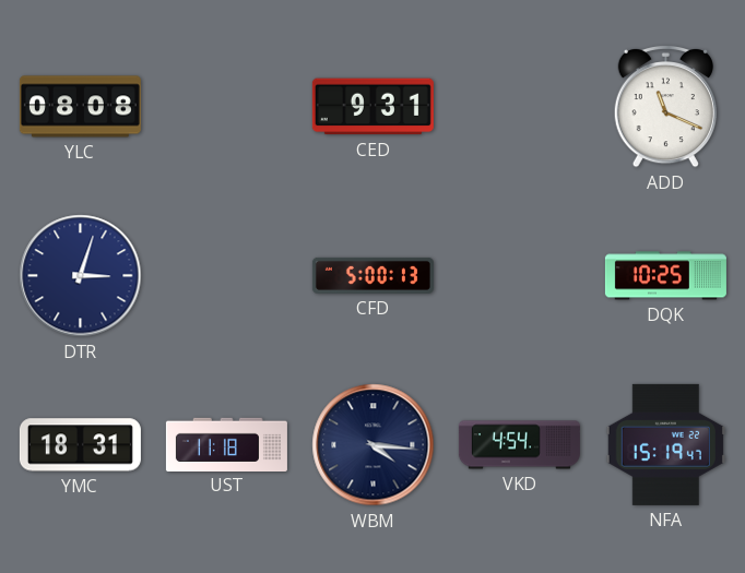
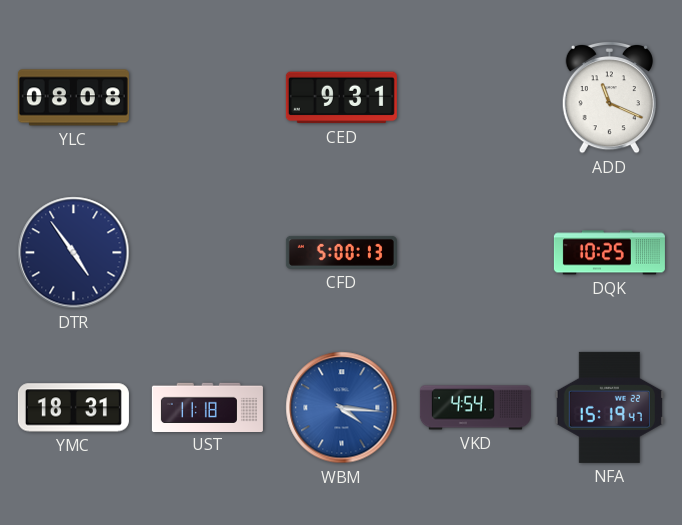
DTR: 3:03 -> 4:54 (74, 253)
WBM dial: navy -> blue (342, 408)
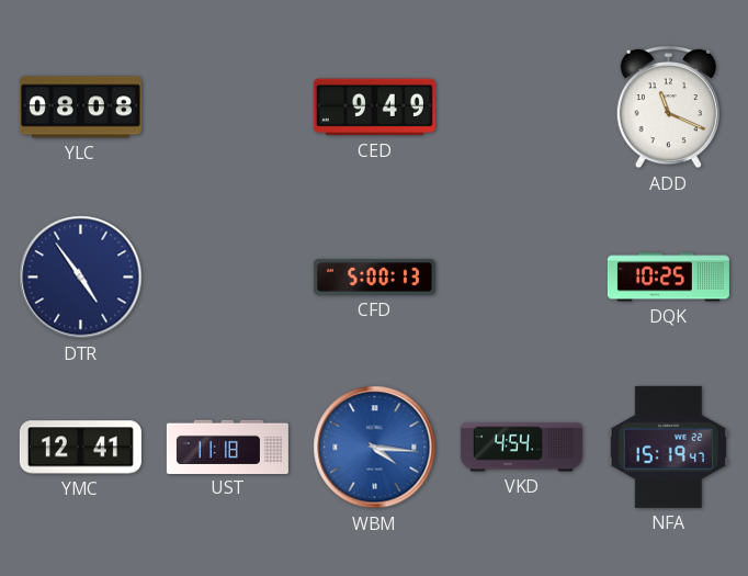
CED: 9:31 -> 9:49 (374, 108)
YMC: 18:31 -> 12:41 (80, 448)
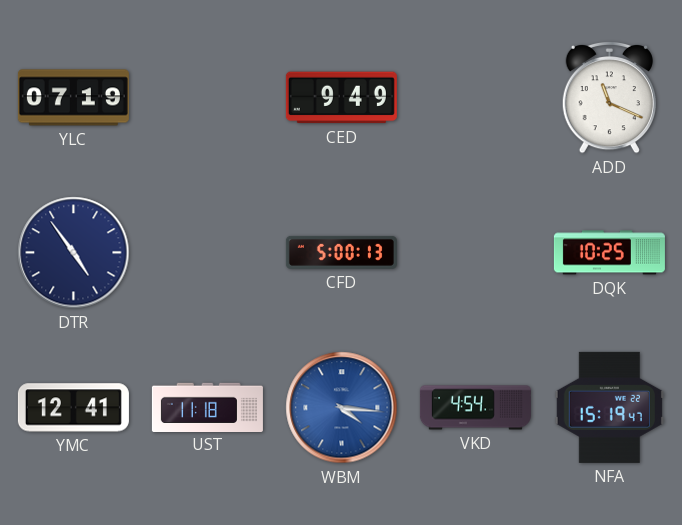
YLC: 08:08 -> 07:19 (73, 98)
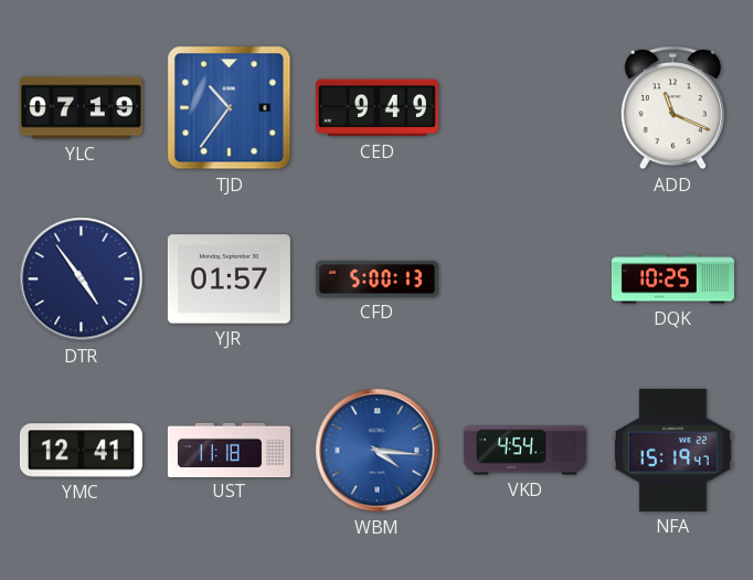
TJD: none -> 10:36 (230, 108)
YJR: none -> 01:57 (229, 280)
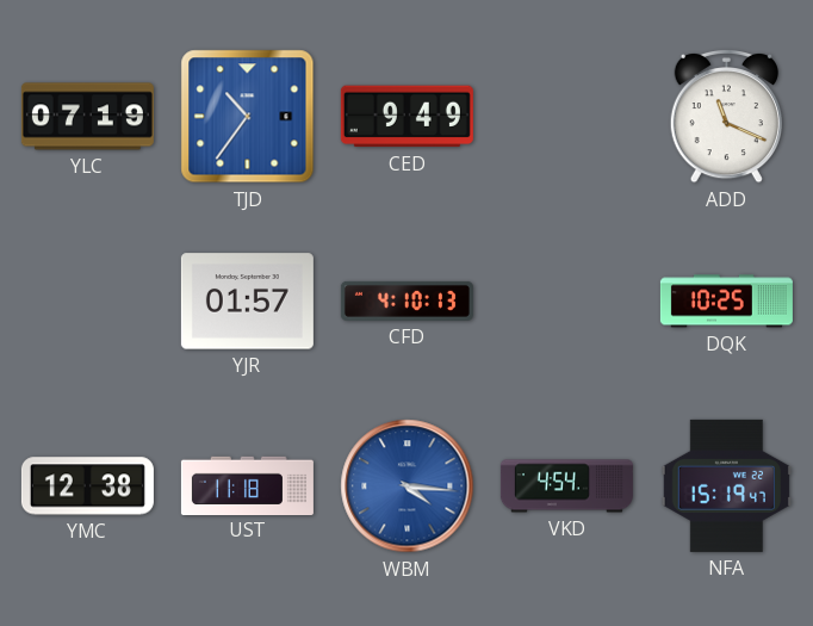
DTR: 4:54 -> none (82, 280)
CFD: 5:00 -> 4:10 (406, 300)
YMC: 12:41 -> 12:38 (87, 486)
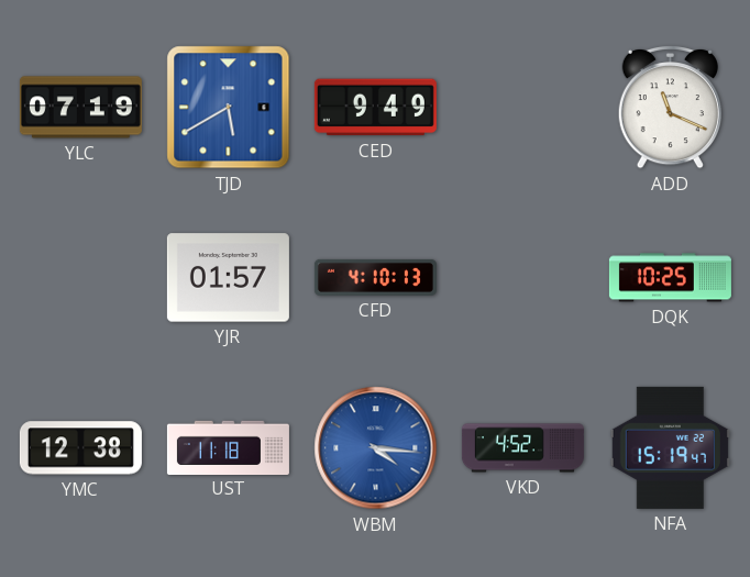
TJD: 10:36 -> 5:40 (229, 108)
VKD: 4:54 -> 4:52 (522, 448)
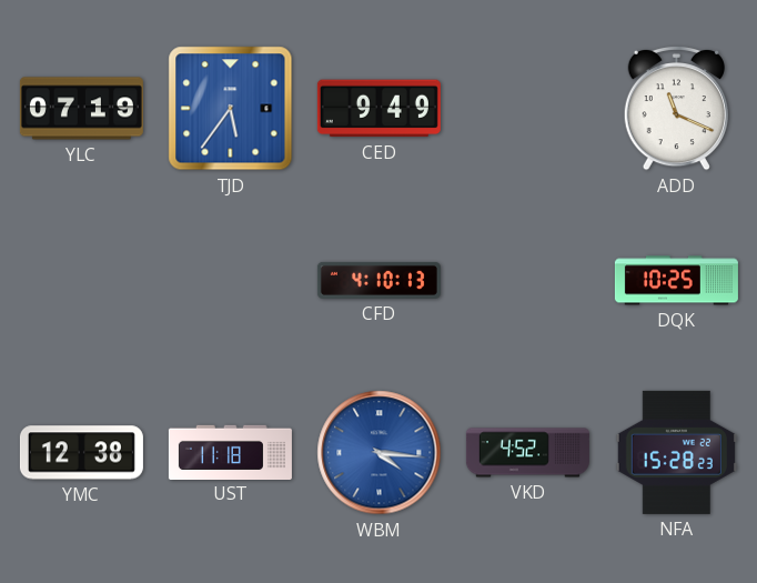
TJD: 5:40 -> 5:36 (231, 109)
YJR: 01:57 -> none (228, 278)
NFA: 15:19 -> 15:28 (676, 452)
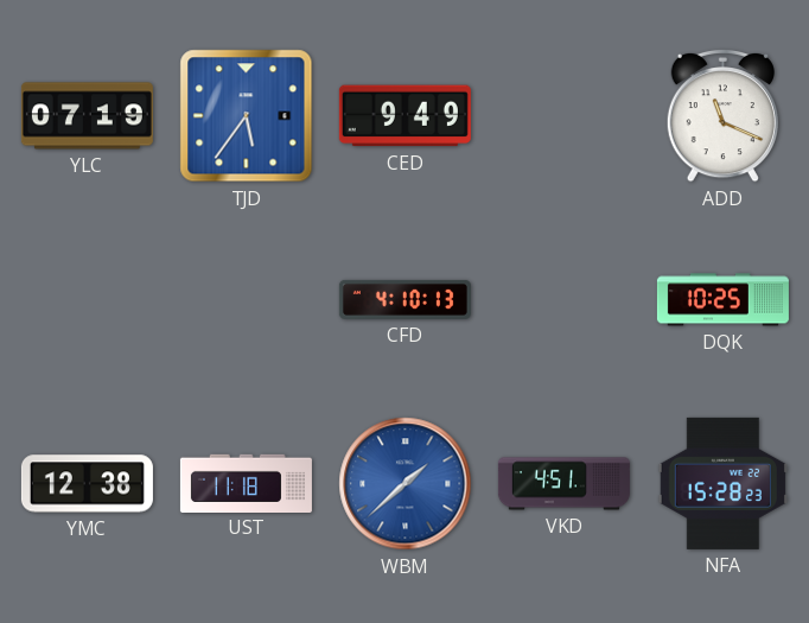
WBM: 4:16 -> 1:38 (406, 484)
VKD: 4:52 -> 4:51 (563, 484)
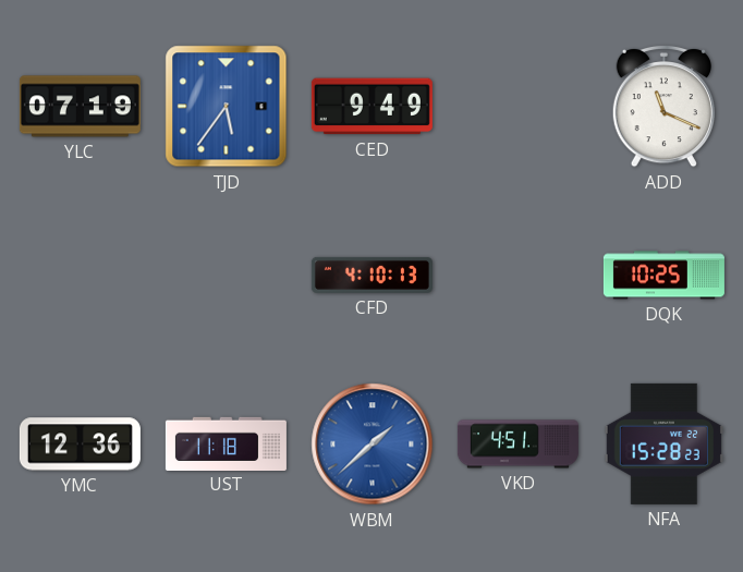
YMC: 12:38 -> 12:36 (80, 445)
